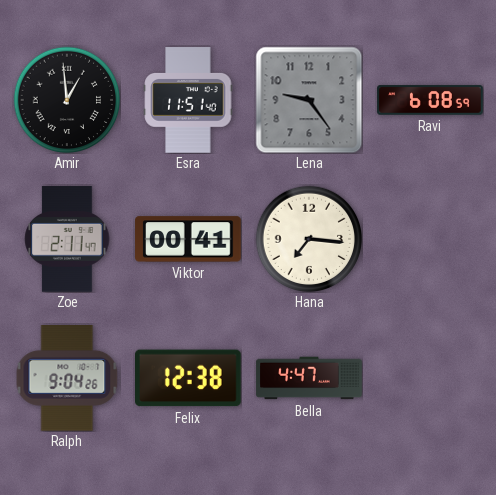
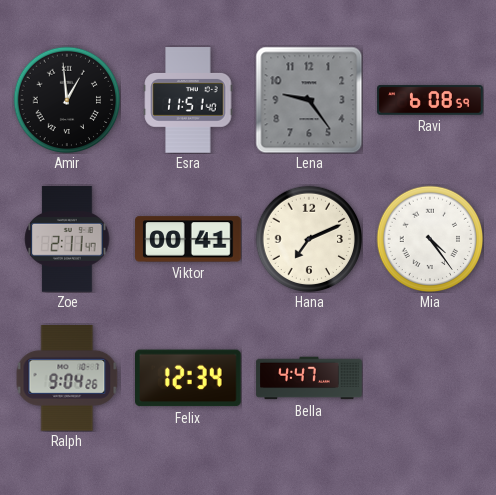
Hana: 7:16 -> 7:11 (309, 239)
Mia: none -> 4:24 (430, 239)
Felix: 12:38 -> 12:34 (189, 378)
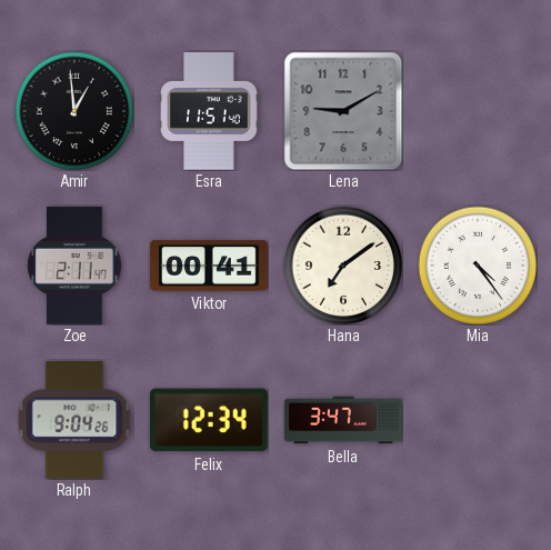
Lena: 9:24 -> 9:10 (343, 111)
Ravi: 6:08 -> none (430, 100)
Hana: 7:11 -> 7:09 (343, 266)
Bella: 4:47 -> 3:47 (343, 420)
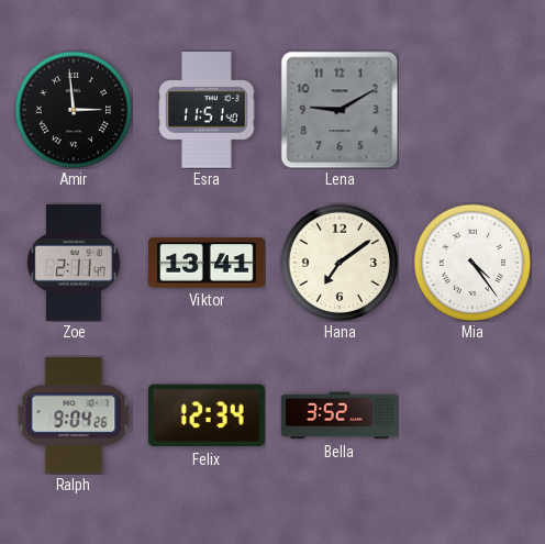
Amir: 12:59 -> 2:59 (74, 110)
Viktor: 00:41 -> 13:41 (207, 263)
Bella: 3:47 -> 3:52 (340, 415)
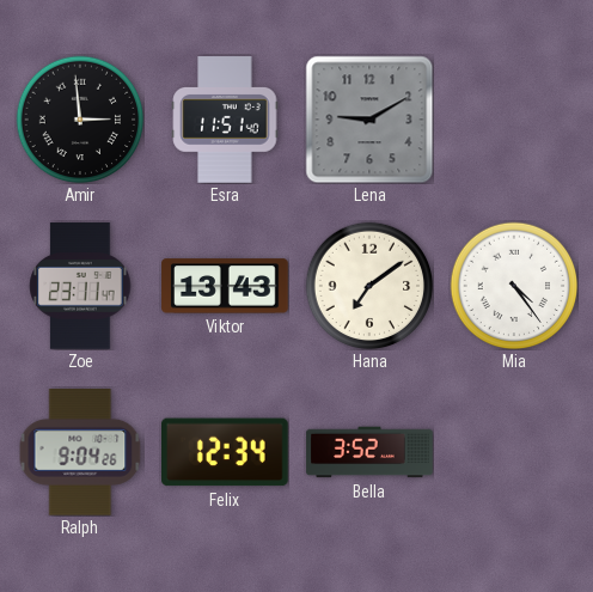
Zoe: 2:11 -> 23:11 (80, 286)
Viktor: 13:41 -> 13:43 (225, 286)
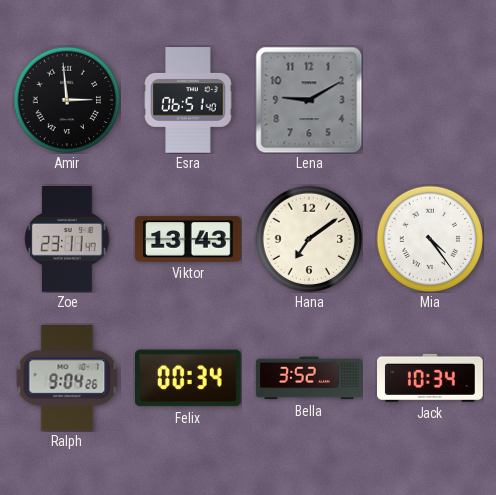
Esra: 11:51 -> 06:51 (188, 100)
Felix: 12:34 -> 00:34 (189, 378)
Jack: none -> 10:34 (430, 378)
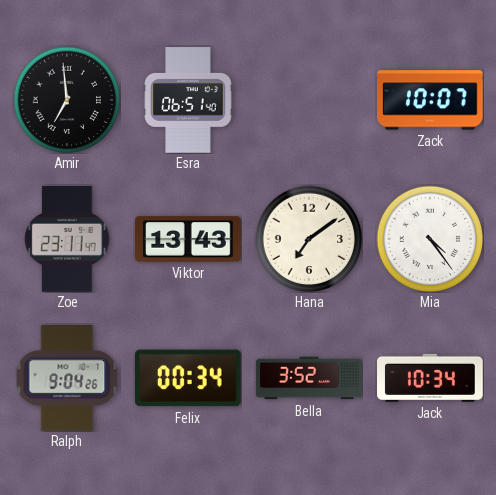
Amir: 2:59 -> 6:59 (67, 100)
Lena: 9:10 -> none (309, 100)
Zack: none -> 10:07 (431, 100)
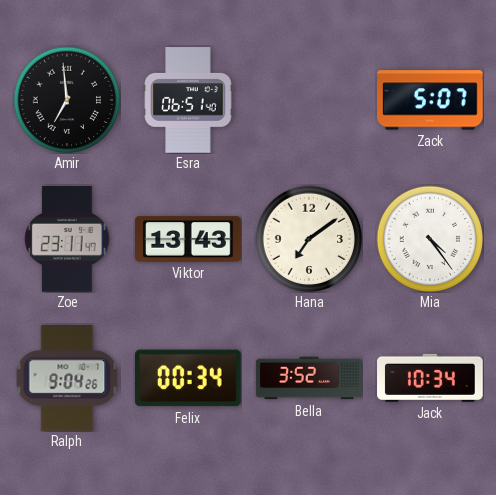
Zack: 10:07 -> 5:07 (431, 100)
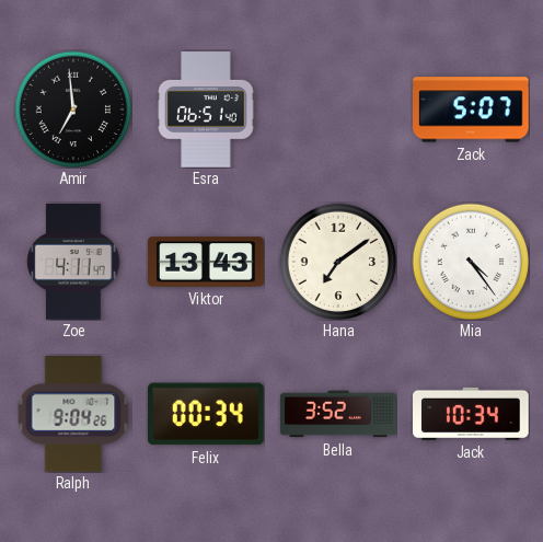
Zoe: 23:11 -> 4:11 (73, 262)
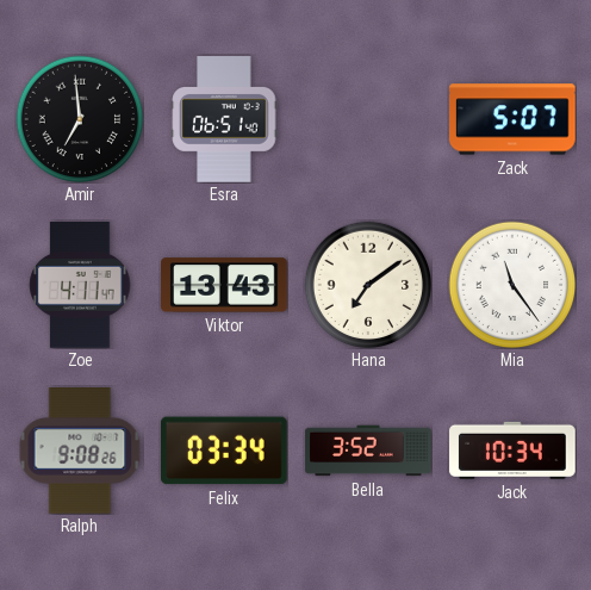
Mia: 4:24 -> 11:24 (512, 285)
Ralph: 9:04 -> 9:08 (80, 452)
Felix: 00:34 -> 03:34 (225, 451)
